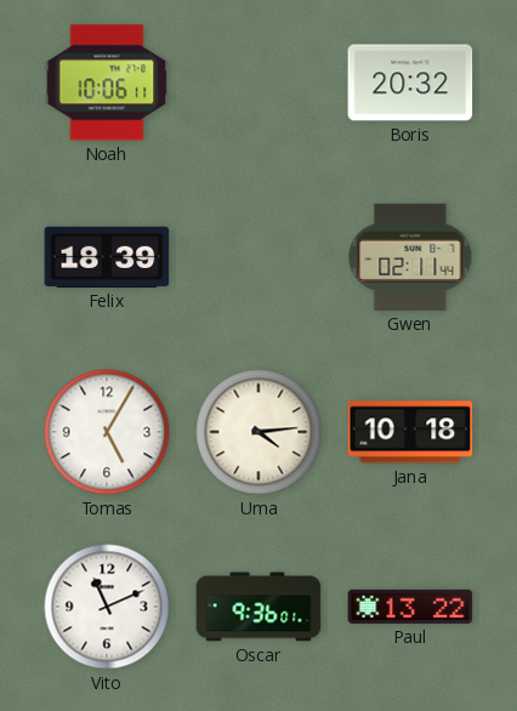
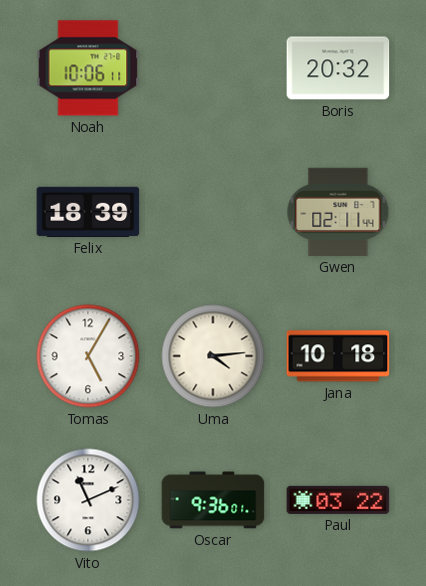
Paul: 13:22 -> 03:22 (338, 500)
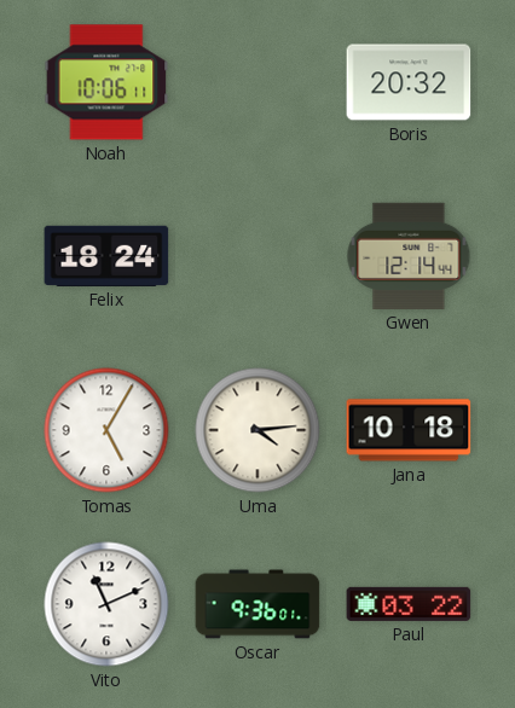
Felix: 18:39 -> 18:24 (106, 256)
Gwen: 02:11 -> 12:14 (409, 256)
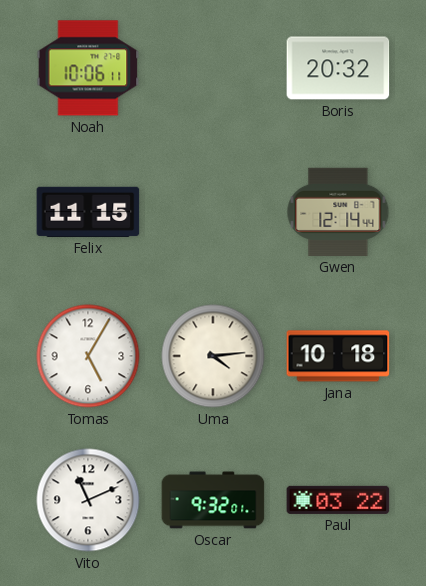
Felix: 18:24 -> 11:15 (88, 212)
Oscar: 9:36 -> 9:32 (213, 500)
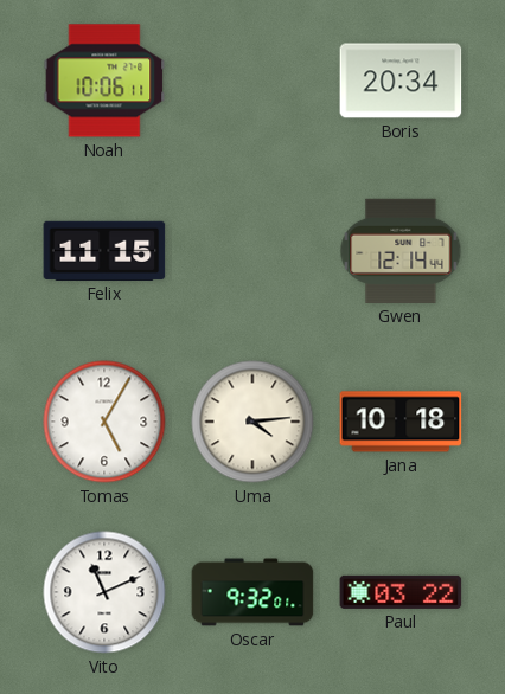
Boris: 20:32 -> 20:34 (401, 81)
